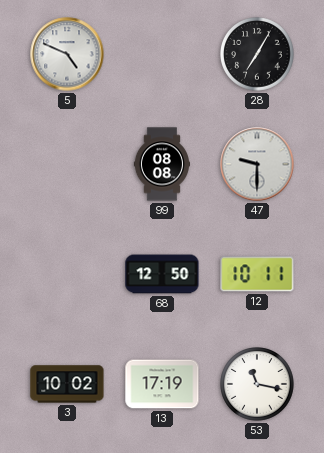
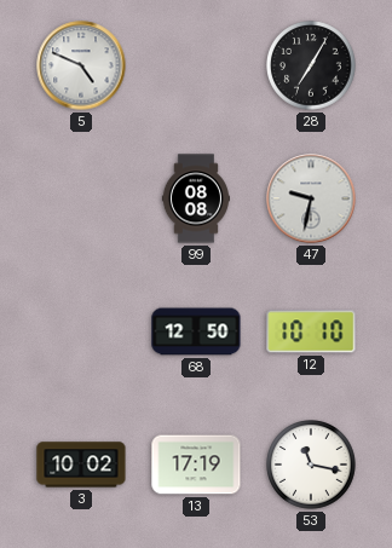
47: 9:30 -> 9:32 (311, 198)
12: 10:11 -> 10:10 (311, 331)
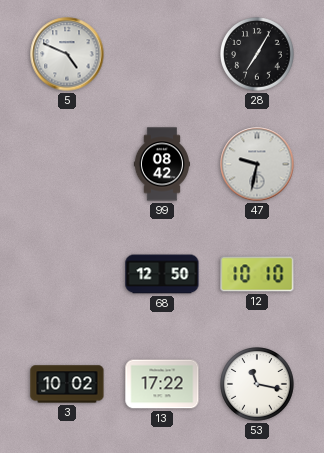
99: 08:08 -> 08:42 (161, 164)
13: 17:19 -> 17:22 (162, 384)
